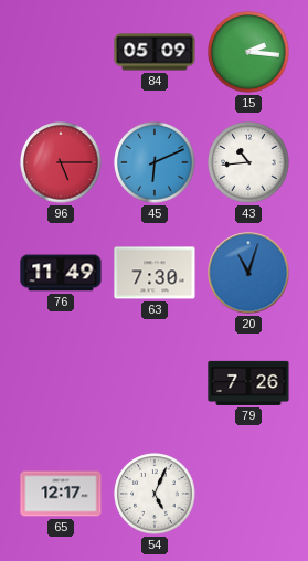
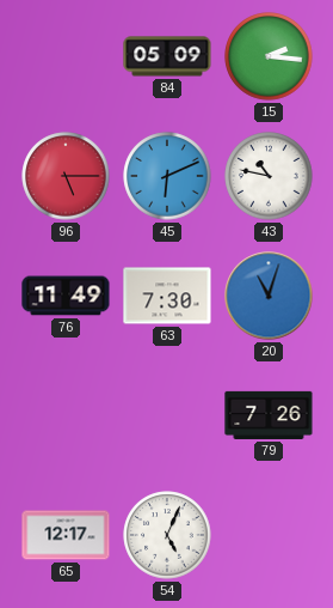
43: 10:44 -> 10:47 (269, 176)
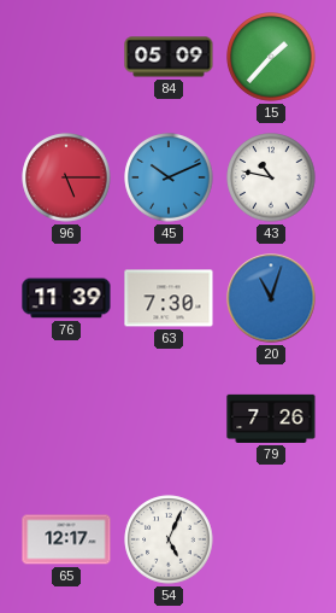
15: 2:16 -> 1:37 (271, 57)
45: 6:11 -> 10:11 (169, 177)
76: 11:49 -> 11:39 (66, 298)
